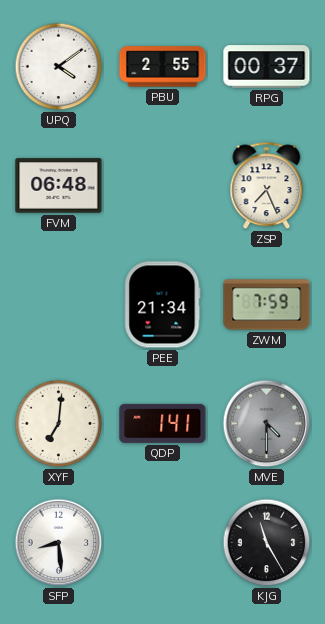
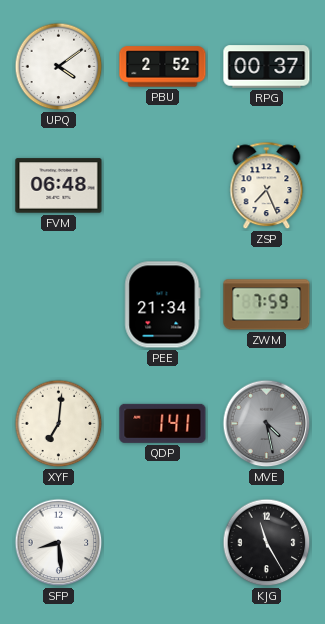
PBU: 2:55 -> 2:52 (163, 67)
MVE: 4:30 -> 4:28 (267, 424)
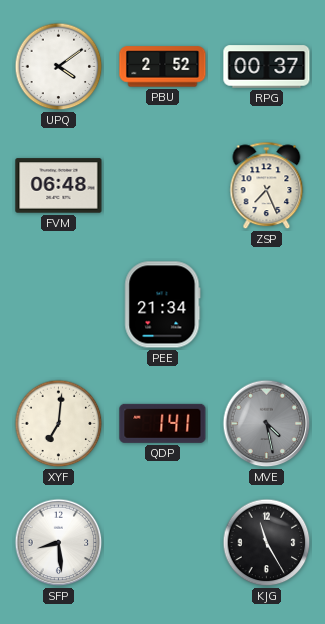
ZWM: 7:59 -> none (267, 305)
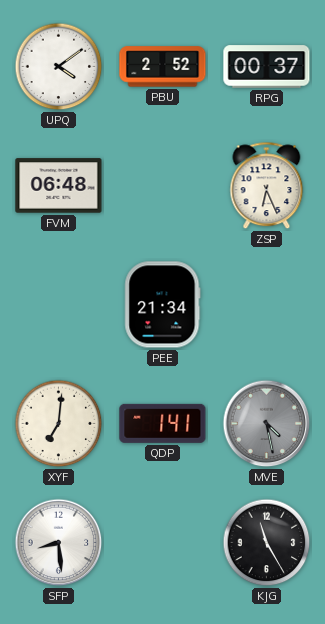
ZSP: 7:26 -> 6:26 (267, 186)
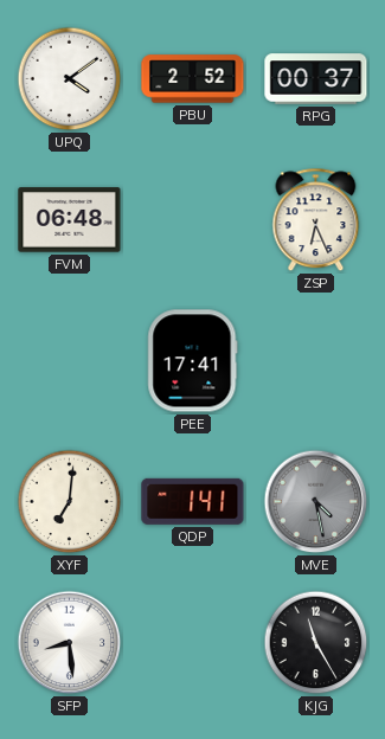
PEE: 21:34 -> 17:41 (193, 361)
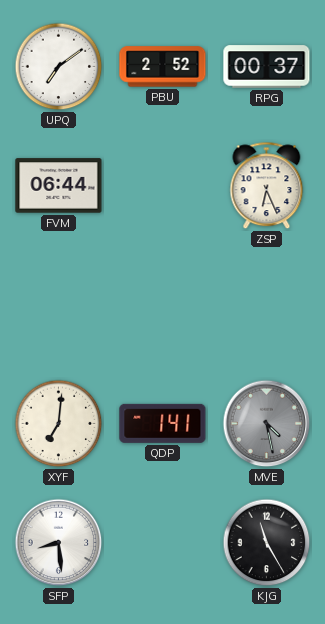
UPQ: 4:09 -> 7:09 (59, 67)
FVM: 06:48 -> 06:44 (59, 186)
PEE: 17:41 -> none (193, 361)
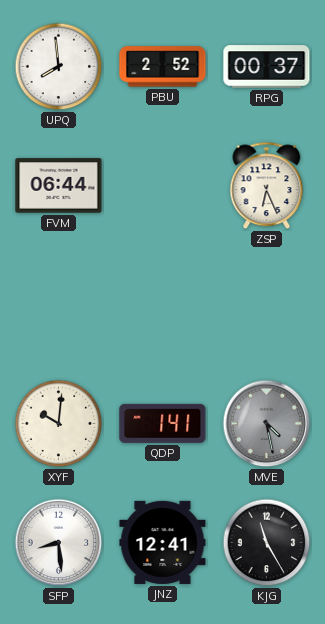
UPQ: 7:09 -> 7:59 (59, 67)
XYF: 7:01 -> 10:01 (59, 424)
JNZ: none -> 12:41 (163, 542)
